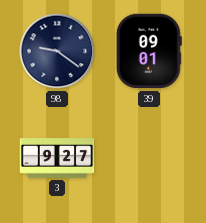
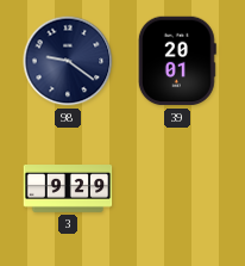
39: 09:01 -> 20:01 (177, 61)
3: 9:27 -> 9:29 (68, 190)
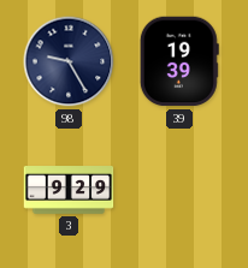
98: 9:21 -> 9:25 (69, 61)
39: 20:01 -> 19:39 (179, 61)
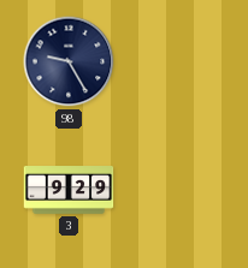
39: 19:39 -> none (179, 61)
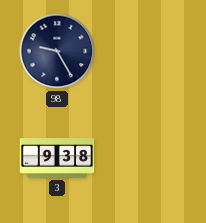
3: 9:29 -> 9:38 (57, 159)
